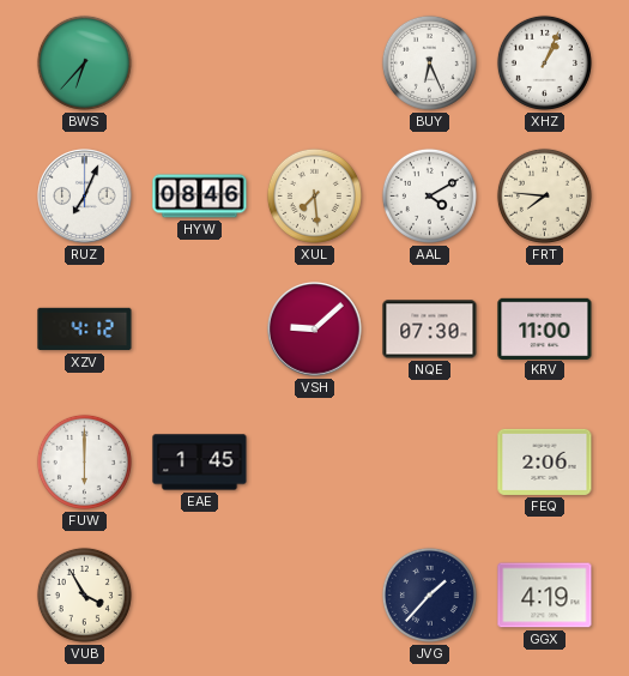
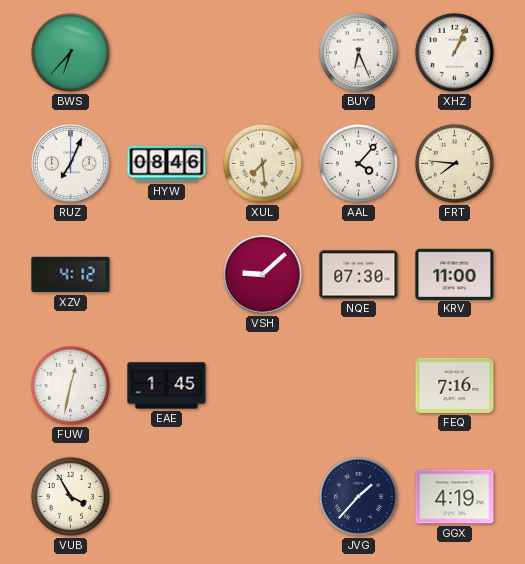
AAL: 4:10 -> 4:07 (358, 163)
FUW: 6:00 -> 12:32 (70, 385)
FEQ: 2:06 -> 7:16 (455, 385)
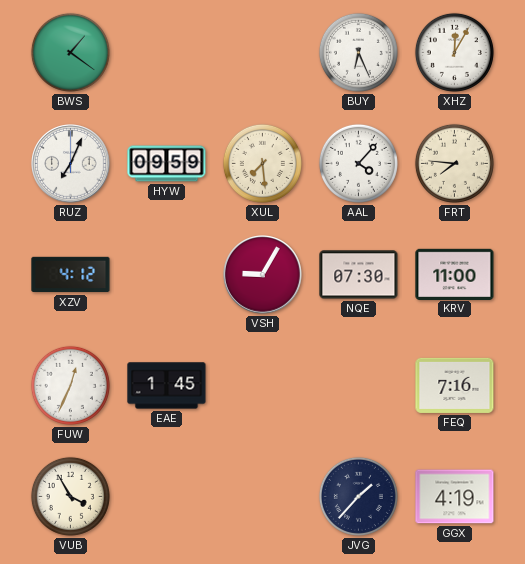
BWS: 6:37 -> 1:21 (70, 52)
XHZ: 1:04 -> 12:05 (454, 52)
HYW: 08:46 -> 09:59 (167, 164)
VSH: 9:08 -> 9:05 (263, 275)
FUW: 12:32 -> 12:34 (70, 385)
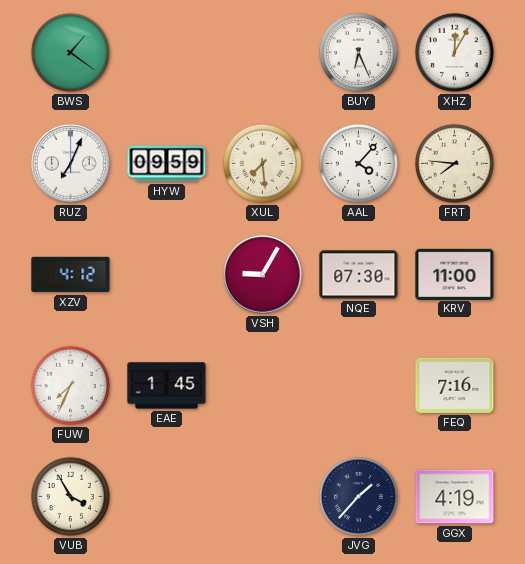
FUW: 12:34 -> 7:34 (70, 385)
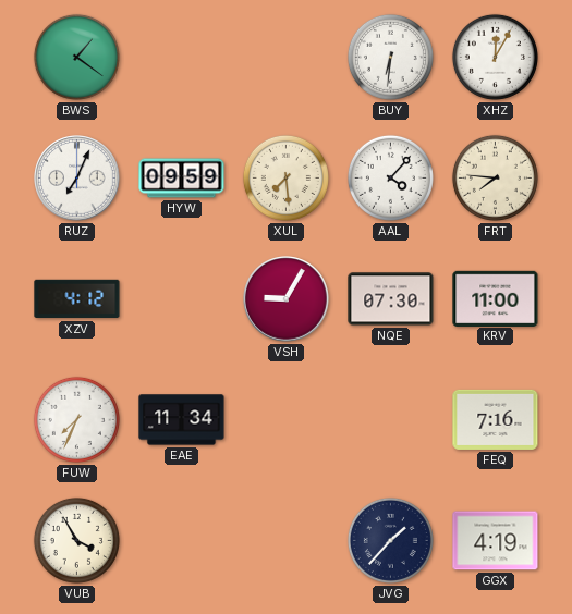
BUY: 6:26 -> 6:31 (390, 57)
EAE: 1:45 -> 11:34 (182, 420)
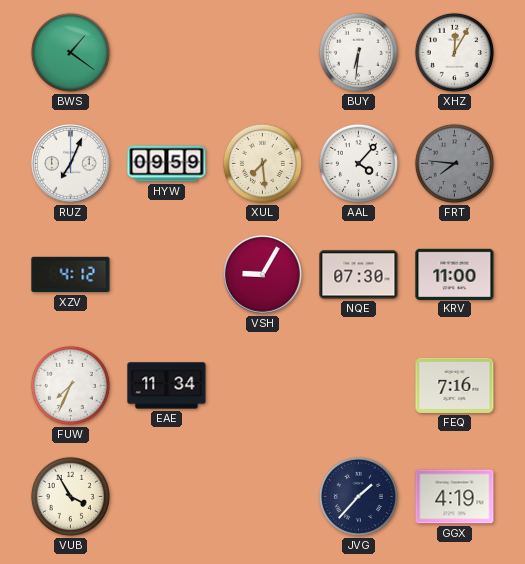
FRT dial: cream -> grey (454, 163)
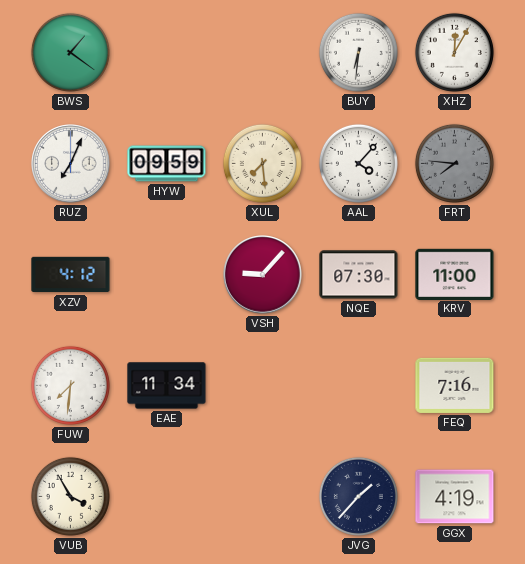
VSH: 9:05 -> 9:07 (263, 275)
FUW: 7:34 -> 7:31 (70, 385)
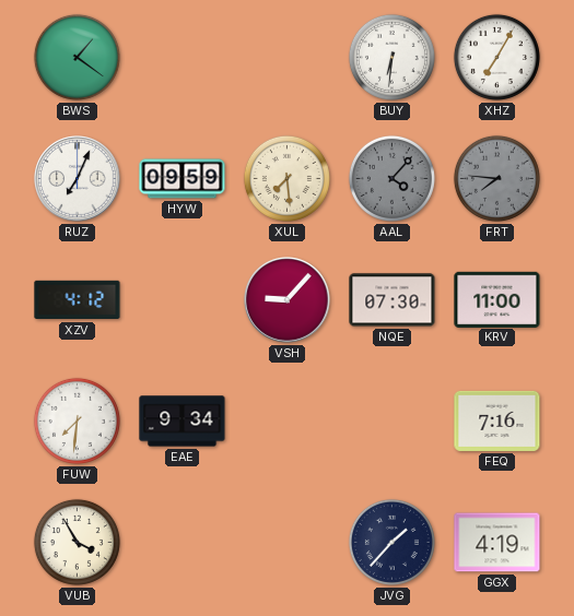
XHZ: 12:05 -> 7:05 (496, 57)
AAL dial: white -> grey (391, 178)
EAE: 11:34 -> 9:34 (183, 422)
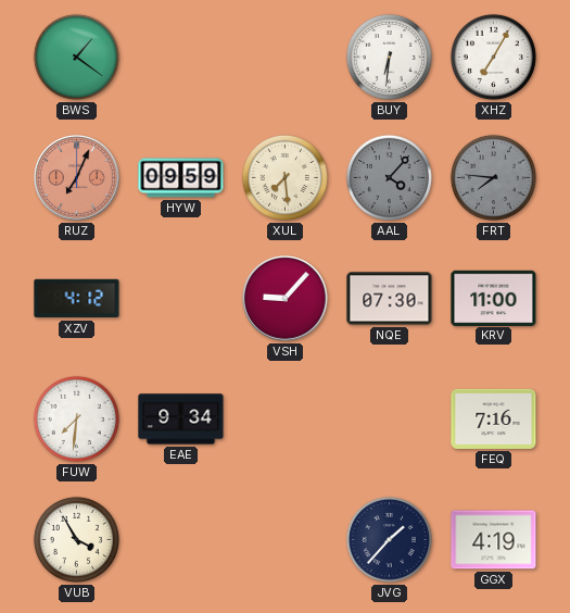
RUZ dial: white -> salmon (77, 178)
